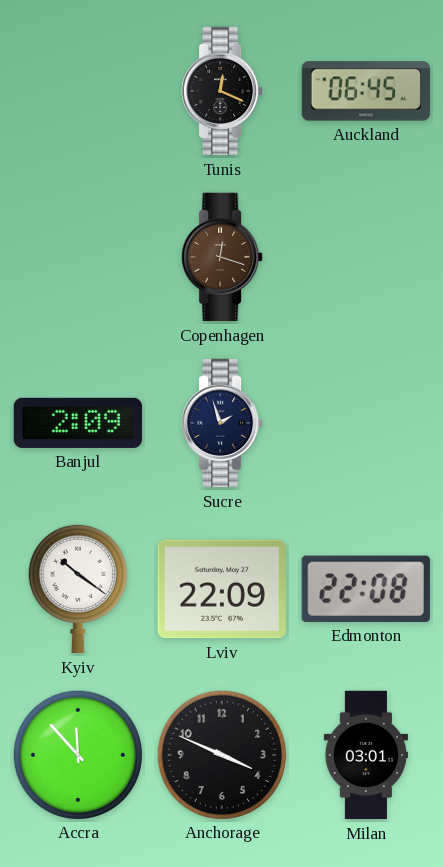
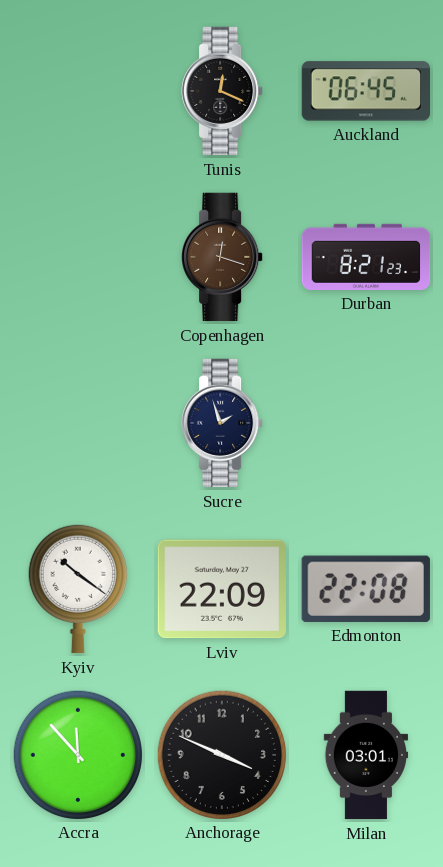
Durban: none -> 8:21 (366, 257)
Banjul: 2:09 -> none (78, 423)
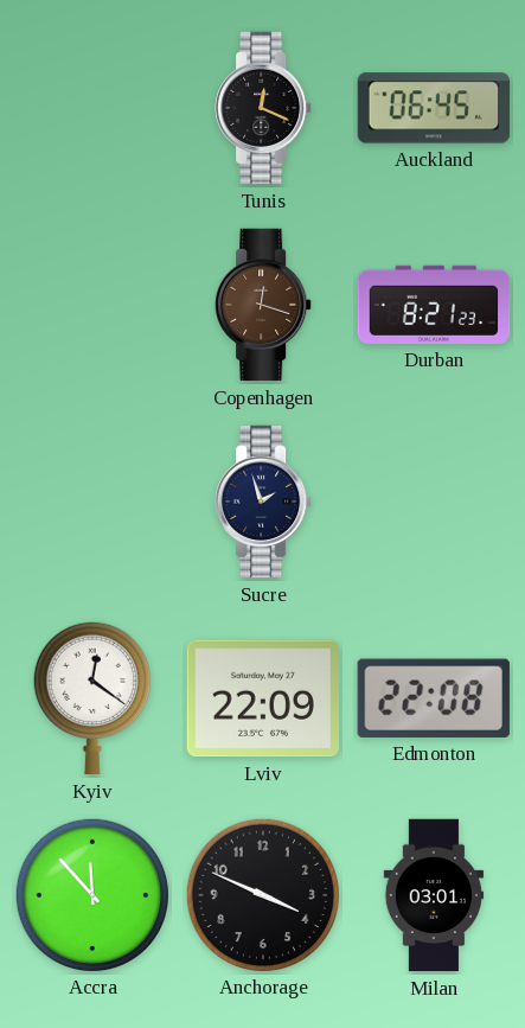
Kyiv: 10:21 -> 12:21 (92, 698)
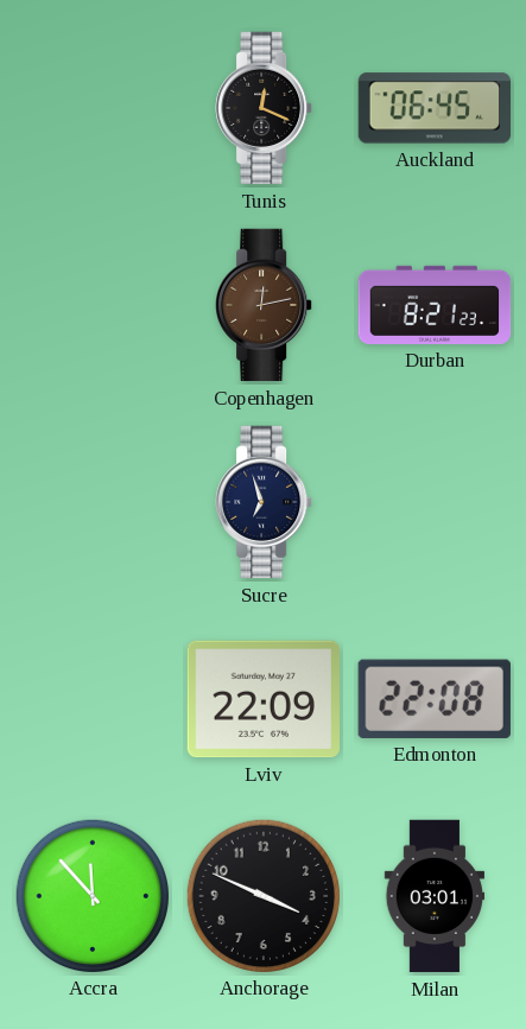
Copenhagen: 12:18 -> 12:13 (264, 305)
Sucre: 1:57 -> 6:57 (264, 502)
Kyiv: 12:21 -> none (92, 698)
